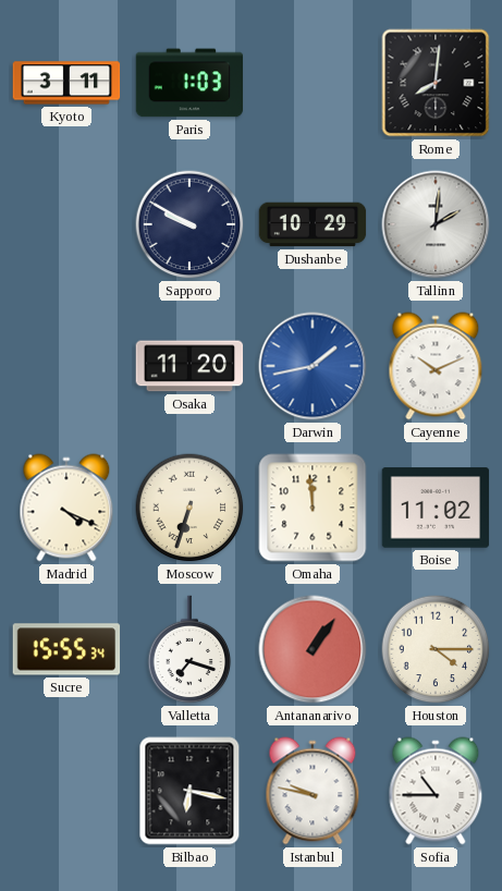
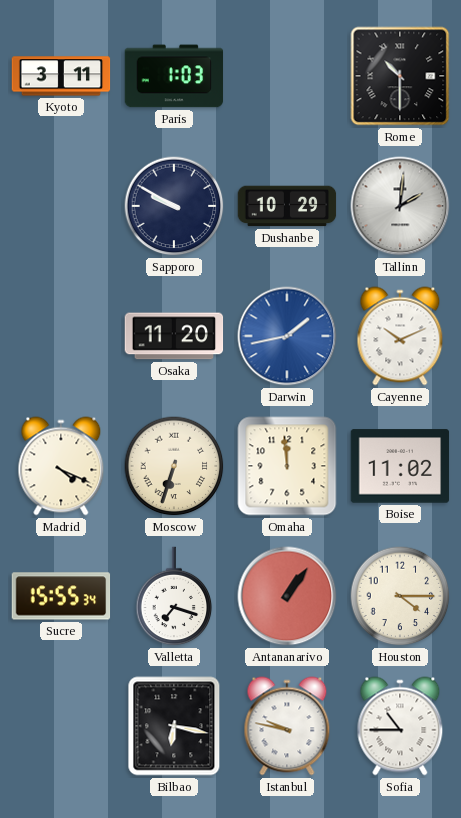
Rome: 8:01 -> 10:30 (400, 76)
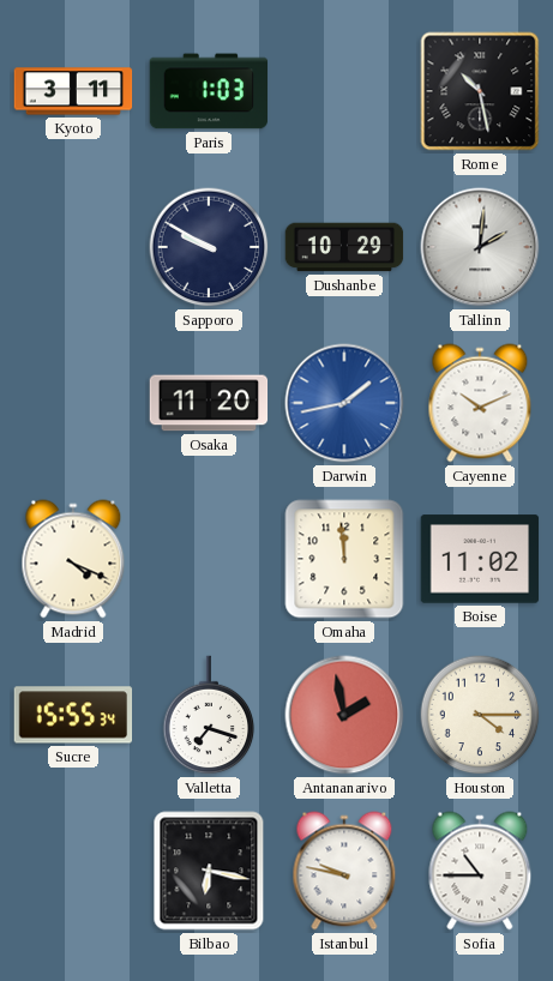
Rome: 10:30 -> 10:28 (480, 91)
Moscow: 6:33 -> none (174, 466)
Antananarivo: 1:06 -> 1:58 (344, 715)
